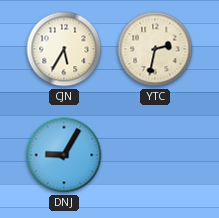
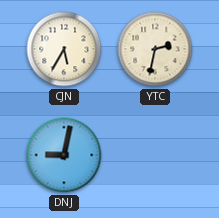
DNJ: 9:05 -> 9:02 (64, 155)
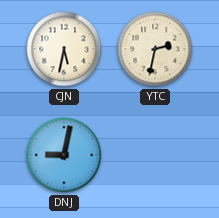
CJN: 5:35 -> 5:32 (64, 49)
